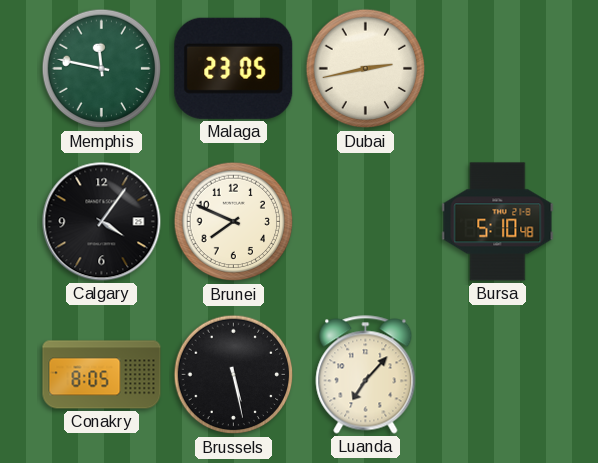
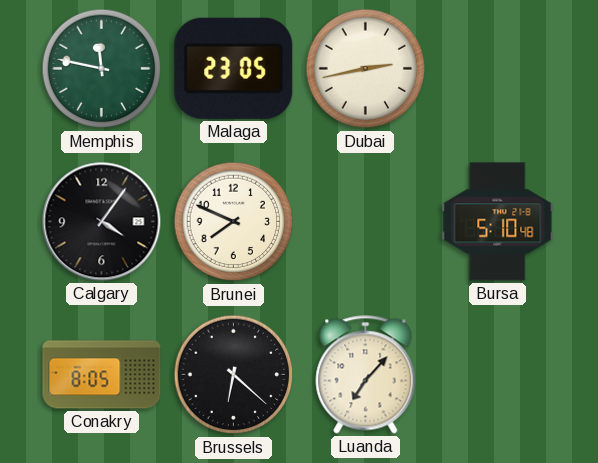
Brussels: 5:28 -> 6:22 (234, 375)
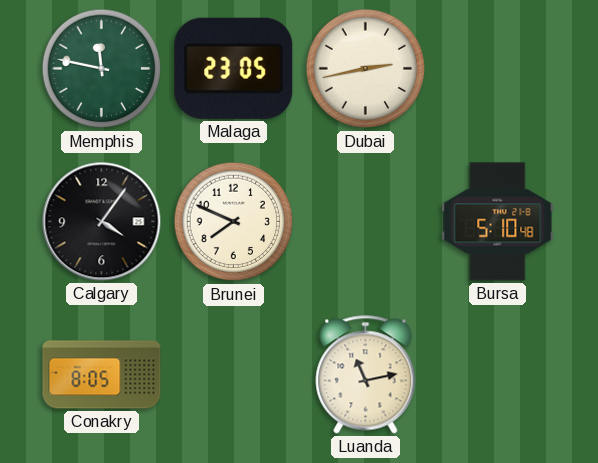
Brussels: 6:22 -> none (234, 375)
Luanda: 7:07 -> 11:13 (366, 375)
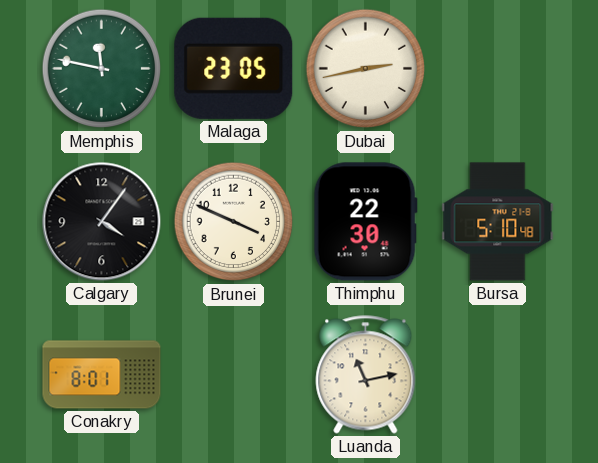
Brunei: 7:49 -> 3:49 (234, 222)
Thimphu: none -> 22:30 (365, 222)
Conakry: 8:05 -> 8:01 (102, 375)
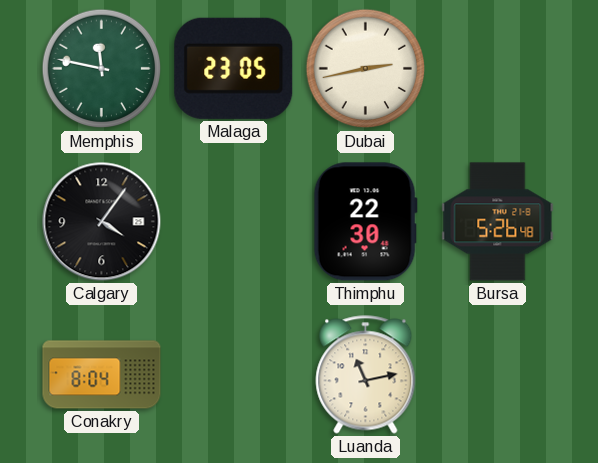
Brunei: 3:49 -> none (234, 222)
Bursa: 5:10 -> 5:26 (498, 222)
Conakry: 8:01 -> 8:04 (102, 375)
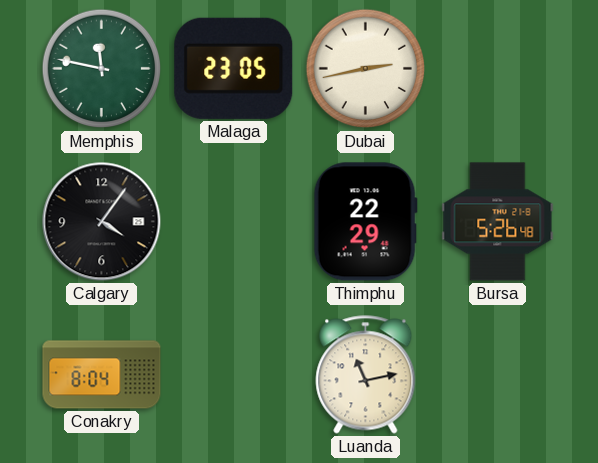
Thimphu: 22:30 -> 22:29 (365, 222)
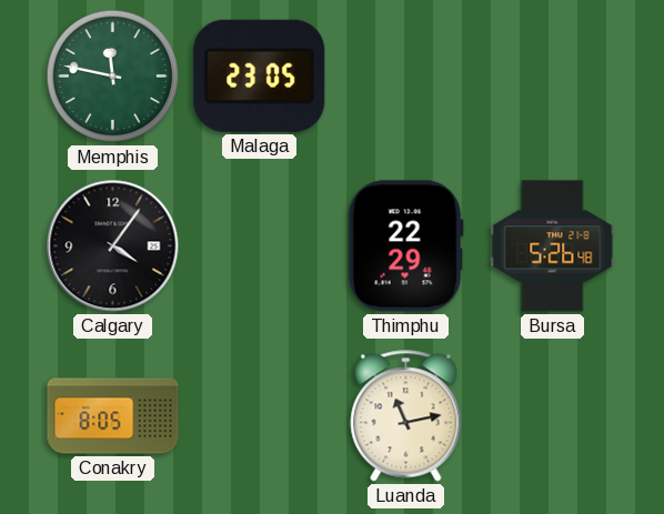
Dubai: 2:43 -> none (366, 69)
Conakry: 8:04 -> 8:05 (113, 416)
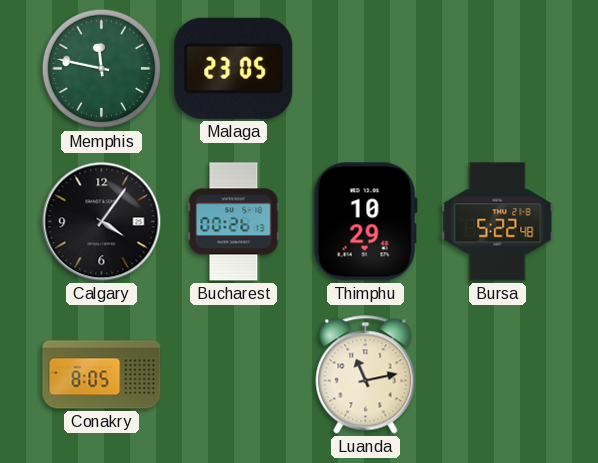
Bucharest: none -> 00:26 (234, 222)
Thimphu: 22:29 -> 10:29 (365, 222)
Bursa: 5:26 -> 5:22 (498, 222)
